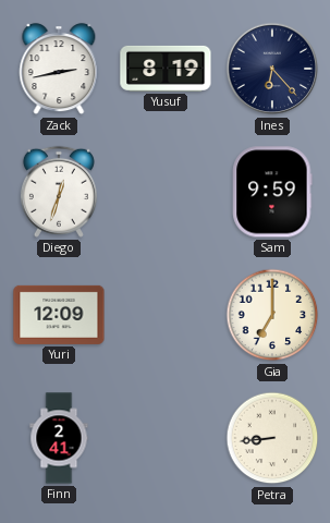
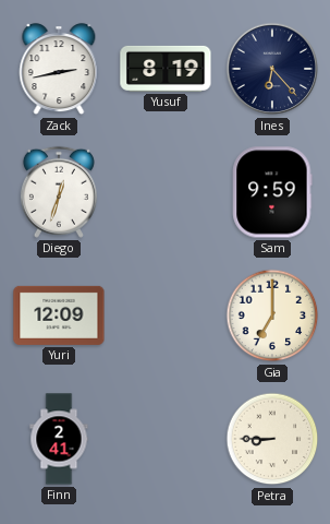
Petra: 8:44 -> 8:45 (272, 439)
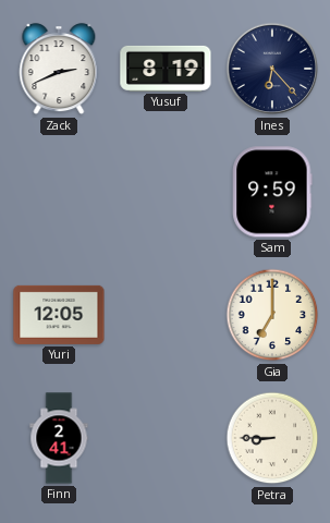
Zack: 2:43 -> 2:41 (59, 70)
Diego: 12:33 -> none (59, 192)
Yuri: 12:09 -> 12:05 (59, 315)
